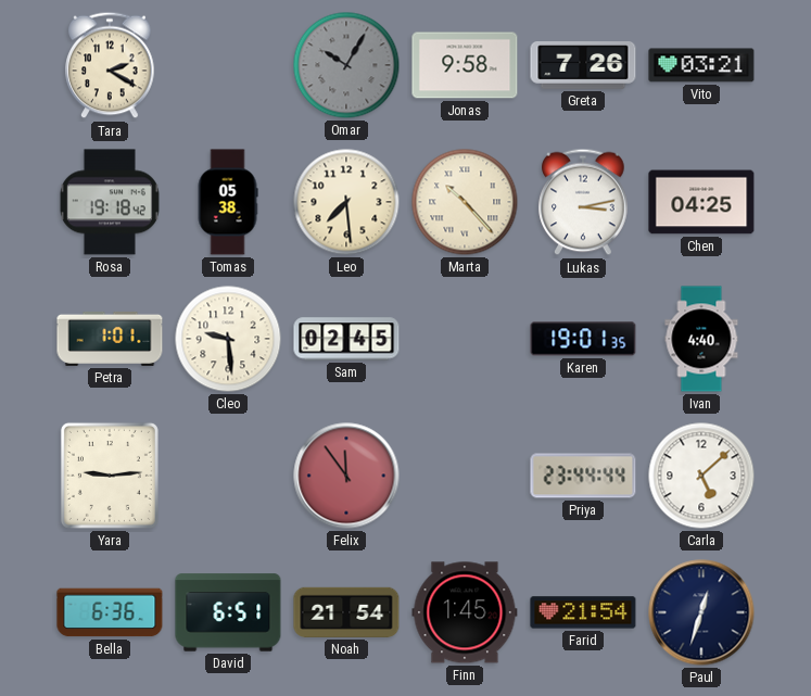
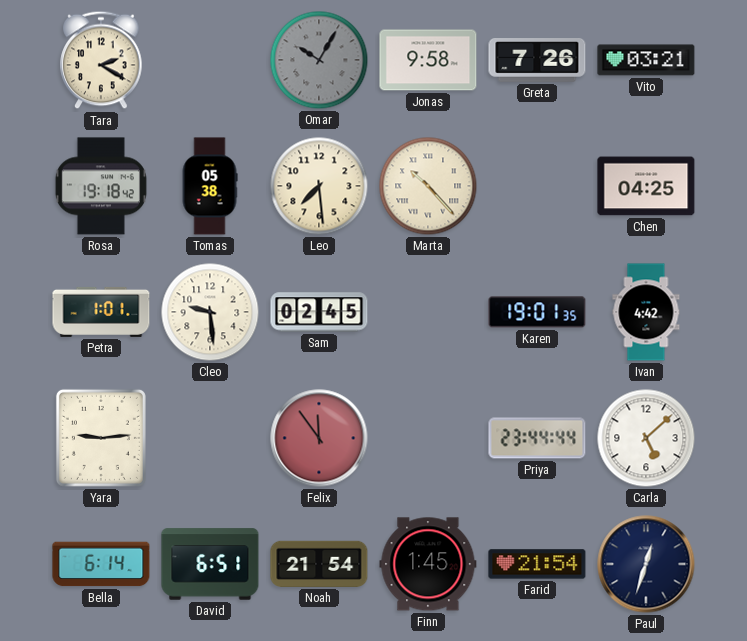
Lukas: 3:13 -> none (583, 202)
Ivan: 4:40 -> 4:42 (646, 312)
Bella: 6:36 -> 6:14 (101, 564)
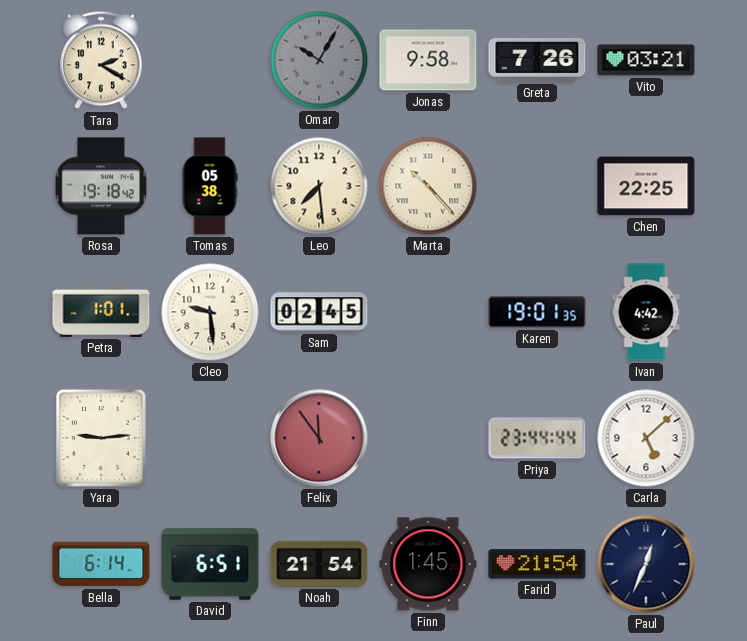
Chen: 04:25 -> 22:25 (646, 186)
Paul: 12:33 -> 12:34 (646, 564)
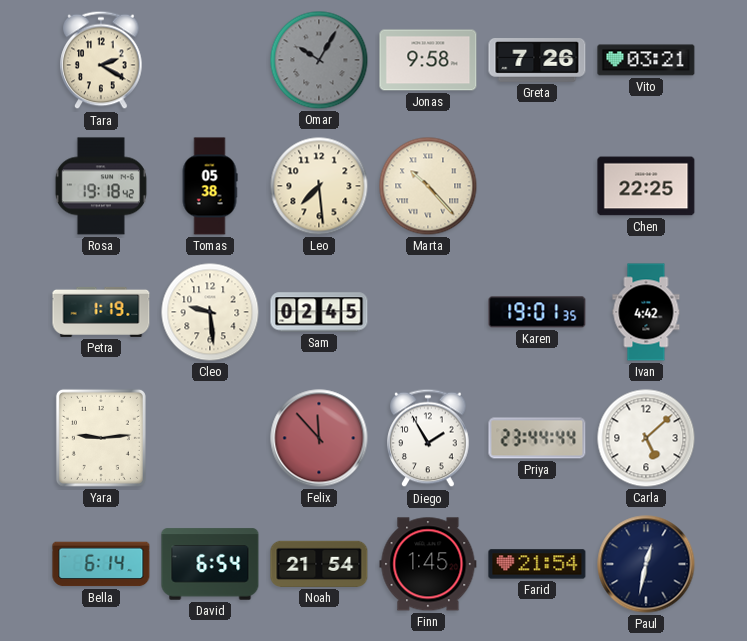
Petra: 1:01 -> 1:19 (101, 312)
Felix: 11:54 -> 11:53 (319, 438)
Diego: none -> 1:55 (428, 438)
David: 6:51 -> 6:54 (210, 564)
Paul: 12:34 -> 12:32 (646, 564)
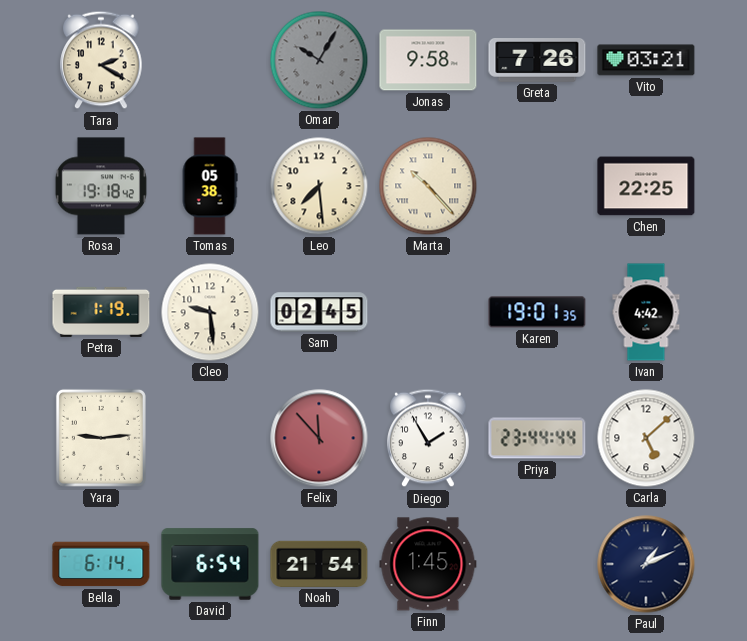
Farid: 21:54 -> none (537, 564)
Paul: 12:32 -> 1:11 (646, 564)
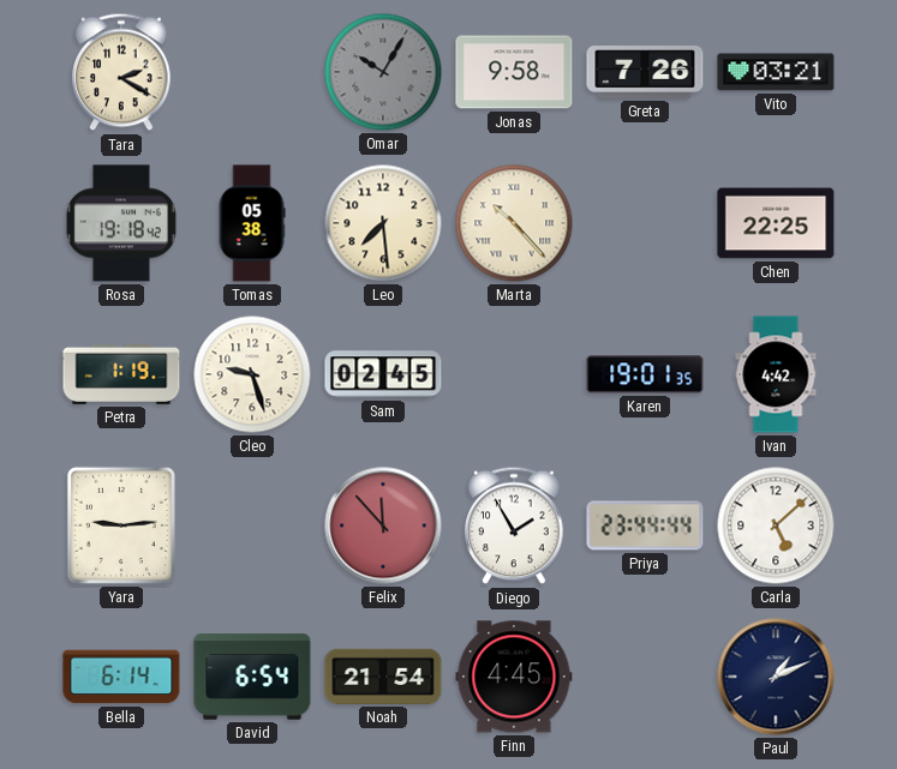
Cleo: 9:29 -> 9:27 (252, 374)
Finn: 1:45 -> 4:45 (514, 677)
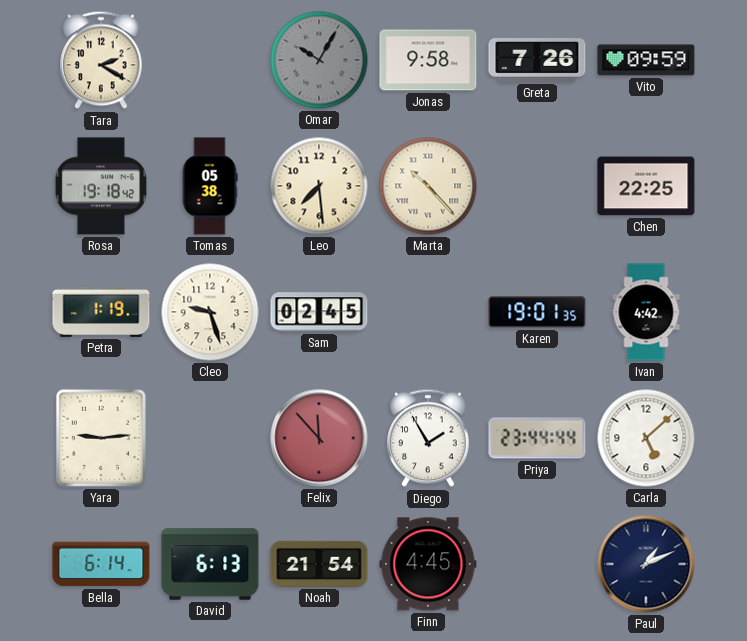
Vito: 03:21 -> 09:59 (646, 60)
David: 6:54 -> 6:13 (210, 564)
